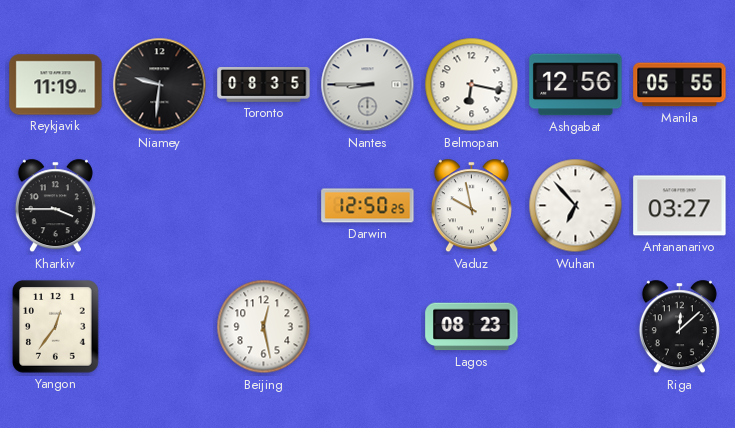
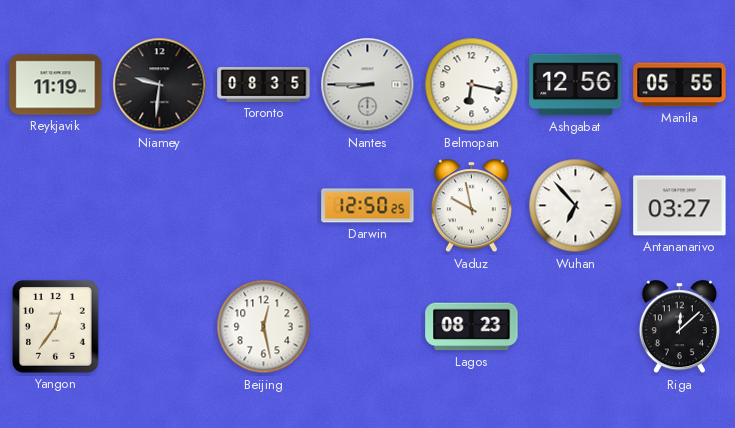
Kharkiv: 3:45 -> none (55, 206)
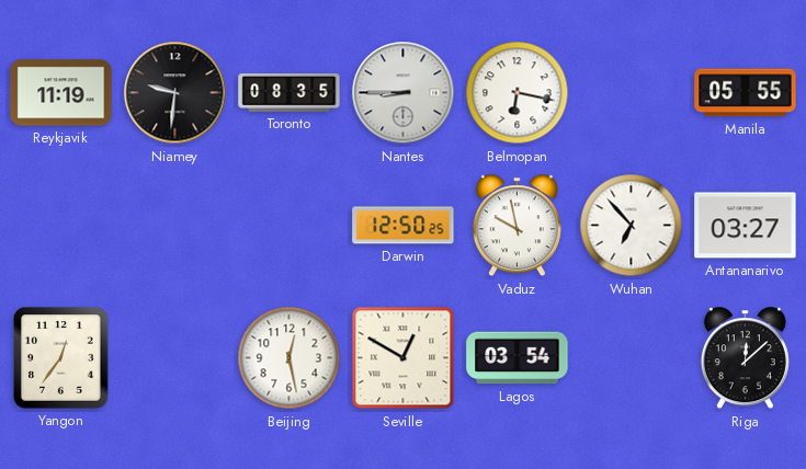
Ashgabat: 12:56 -> none (576, 85)
Seville: none -> 12:50 (404, 358)
Lagos: 08:23 -> 03:54 (518, 358)
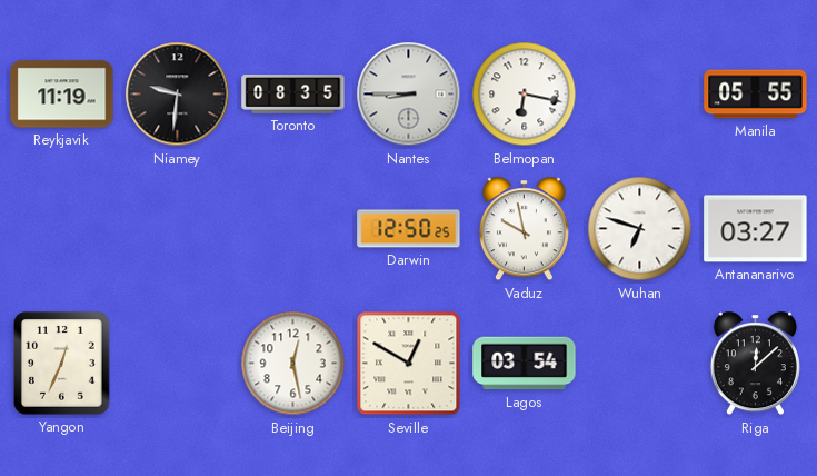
Wuhan: 6:53 -> 6:48 (640, 229)
Yangon: 12:36 -> 12:34 (62, 364)
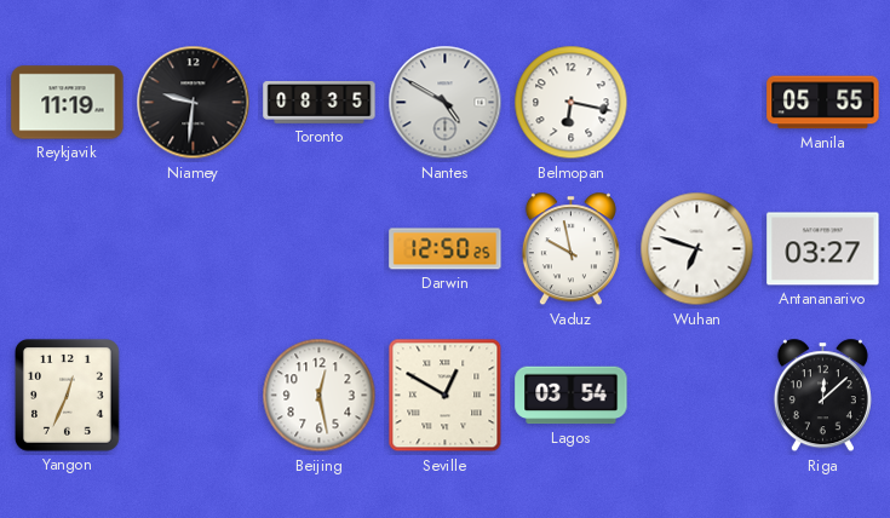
Nantes: 8:45 -> 4:50 (446, 103)
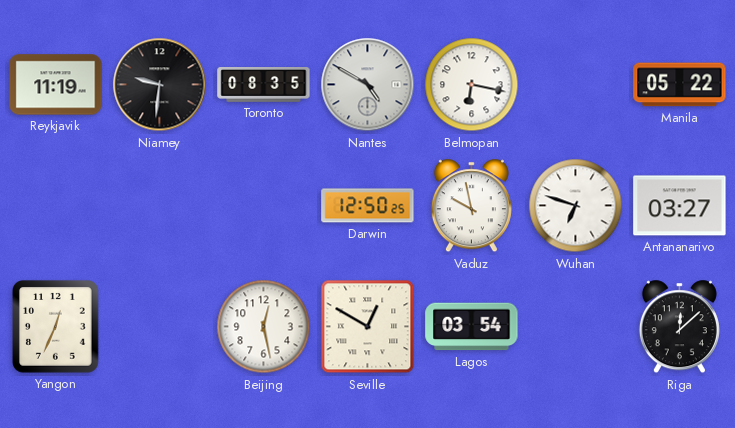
Manila: 05:55 -> 05:22 (680, 85)
